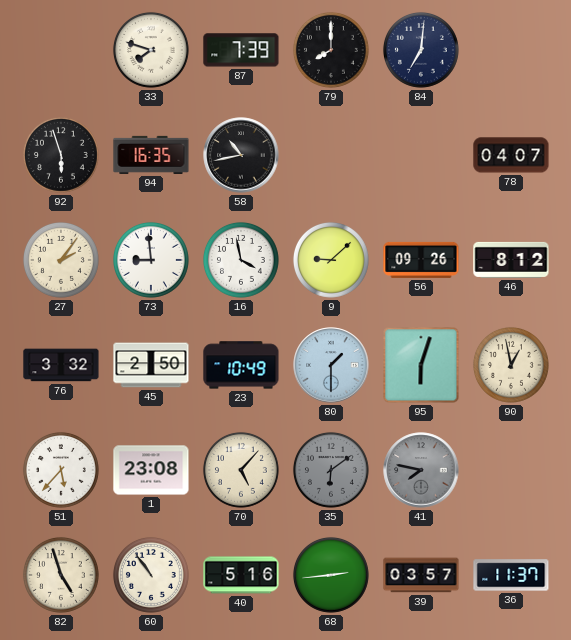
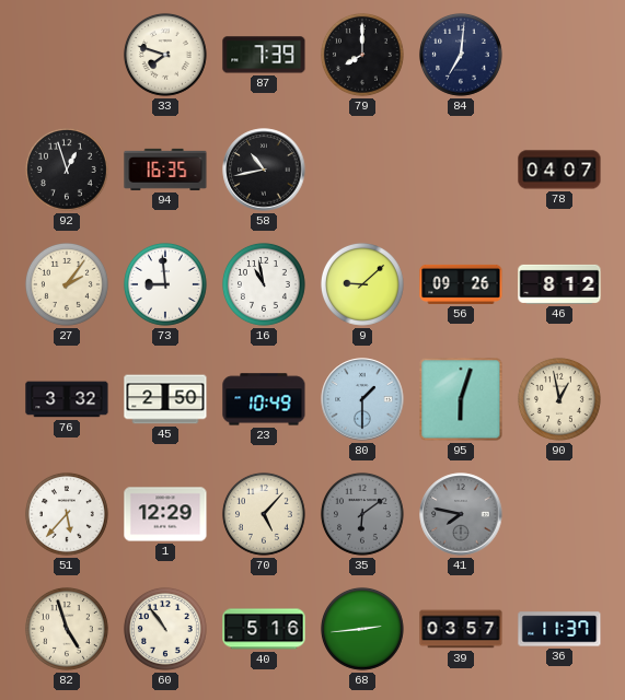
92: 5:57 -> 12:57 (67, 170)
16: 3:58 -> 10:58 (264, 284)
1: 23:08 -> 12:29 (165, 514)
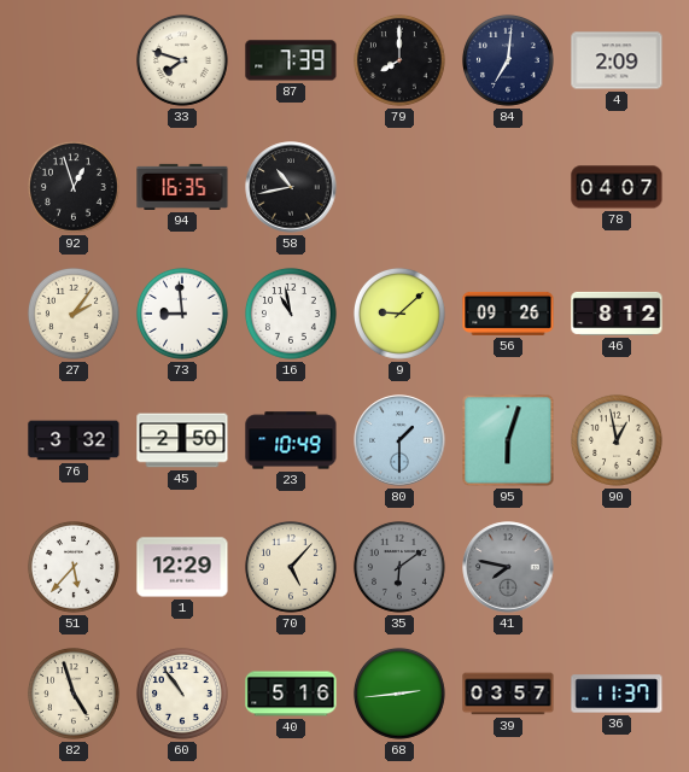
4: none -> 2:09 (617, 60)
